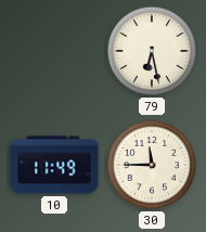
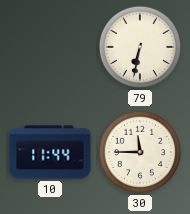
79: 6:28 -> 6:32 (140, 47)
10: 11:49 -> 11:44 (50, 152)
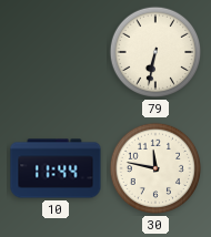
30: 11:45 -> 11:47 (155, 168)
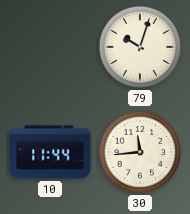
79: 6:32 -> 10:03 (140, 47)
30: 11:47 -> 11:44 (140, 152)
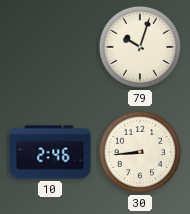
10: 11:44 -> 2:46 (50, 152)
30: 11:44 -> 8:44 (140, 152)
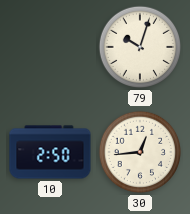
10: 2:46 -> 2:50 (50, 152)
30: 8:44 -> 12:44 (140, 152)
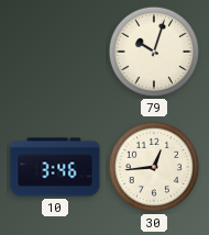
10: 2:50 -> 3:46 (55, 167)
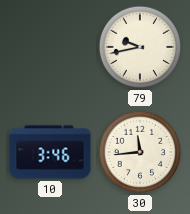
79: 10:03 -> 9:43 (140, 47)
30: 12:44 -> 11:44 (140, 152)
